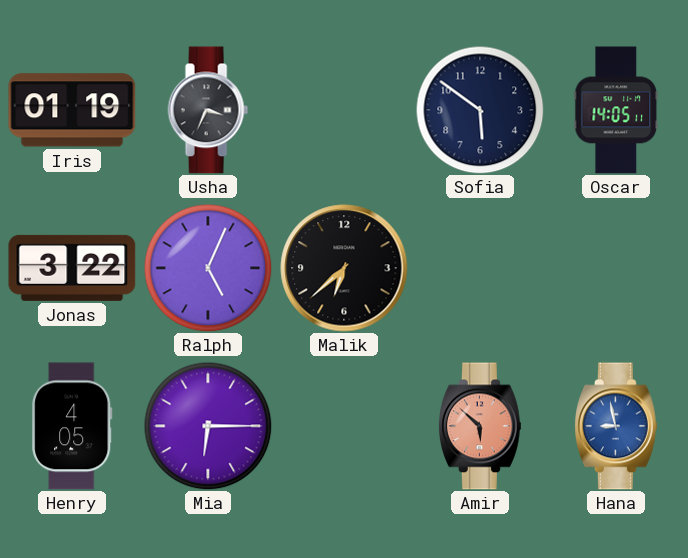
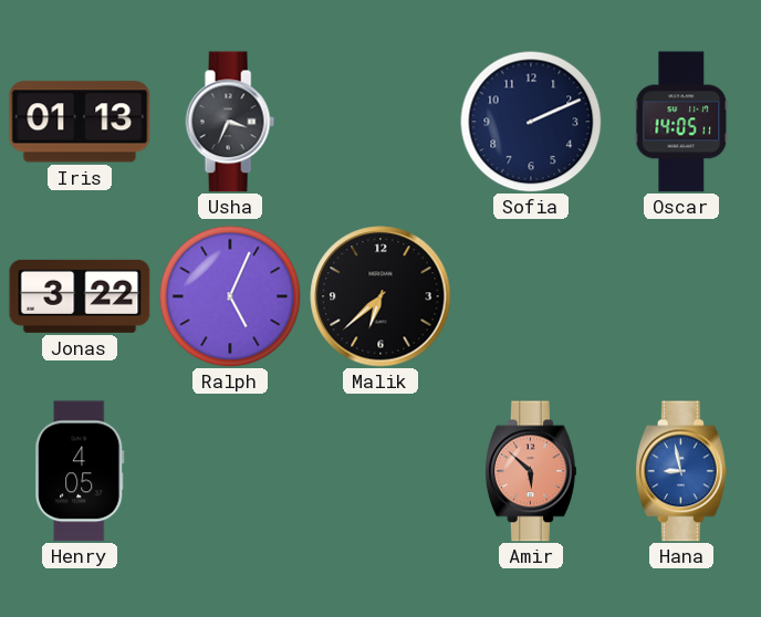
Iris: 01:19 -> 01:13 (80, 122)
Sofia: 5:51 -> 2:11 (531, 122)
Mia: 6:15 -> none (208, 426)
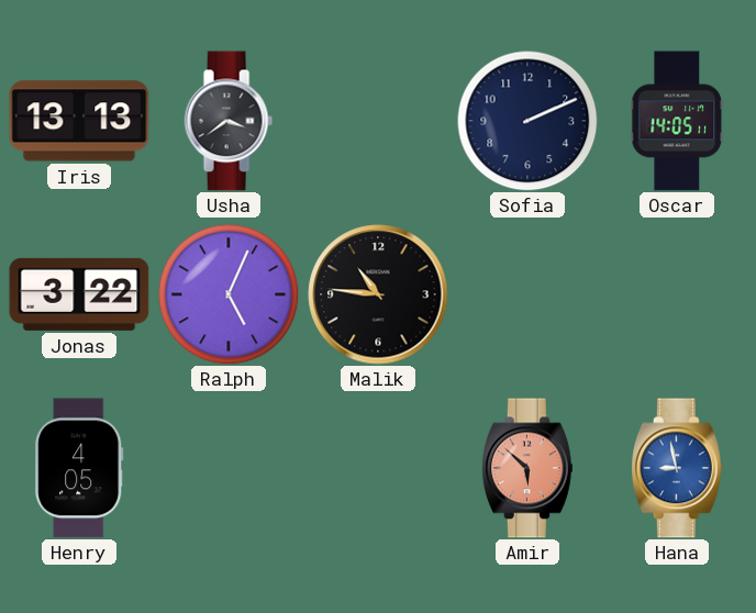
Iris: 01:13 -> 13:13 (79, 121)
Usha: 3:34 -> 3:39 (229, 121)
Malik: 6:38 -> 10:46 (378, 294)
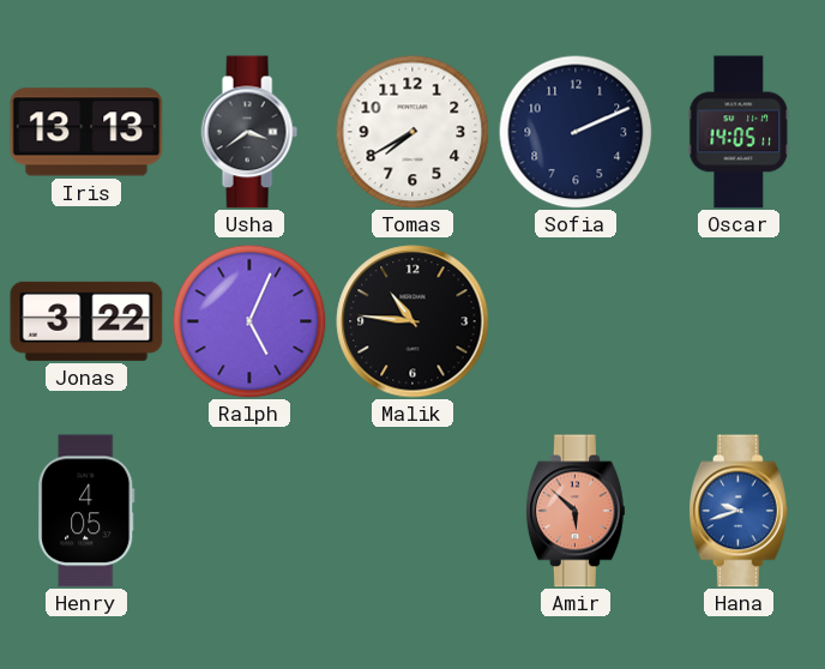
Tomas: none -> 7:40 (412, 132)
Hana: 8:58 -> 9:42 (739, 511)
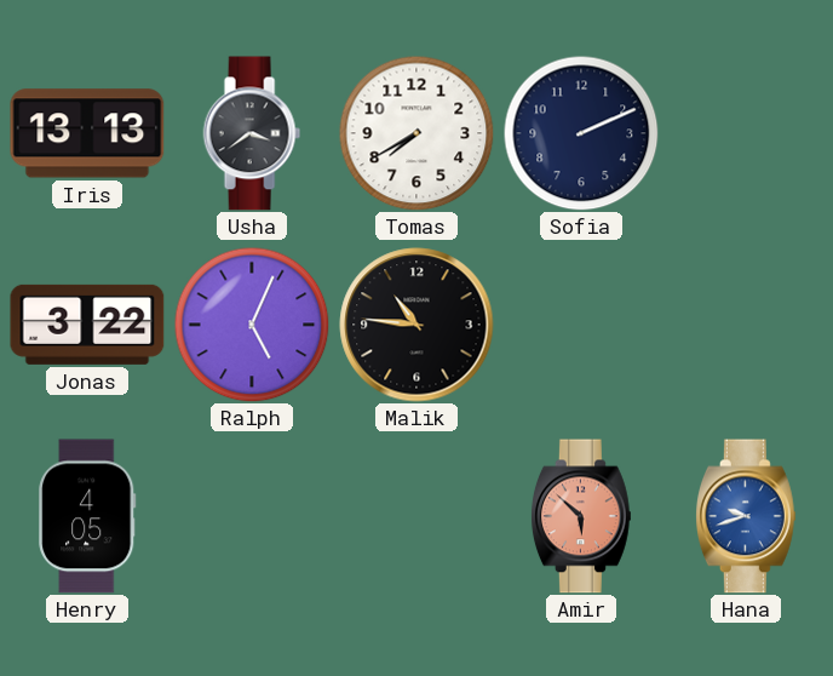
Oscar: 14:05 -> none (739, 132)
